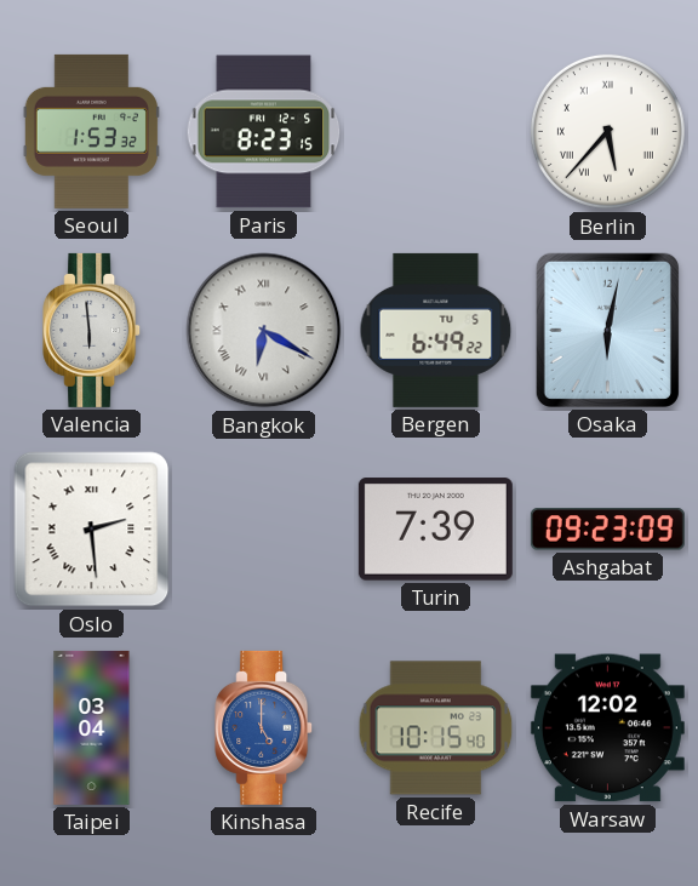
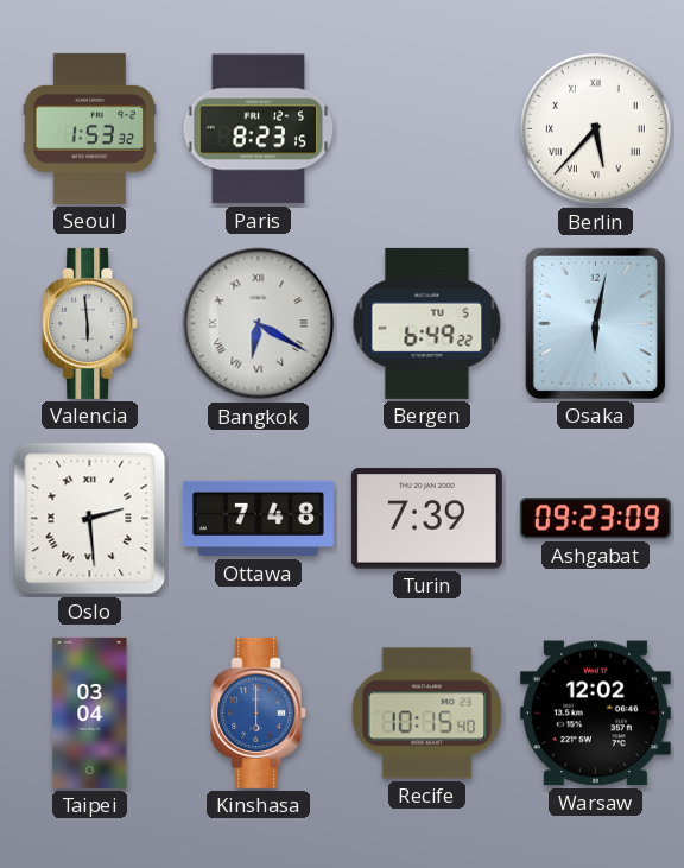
Ottawa: none -> 7:48 (258, 519)
Kinshasa: 5:00 -> 6:00 (259, 712)
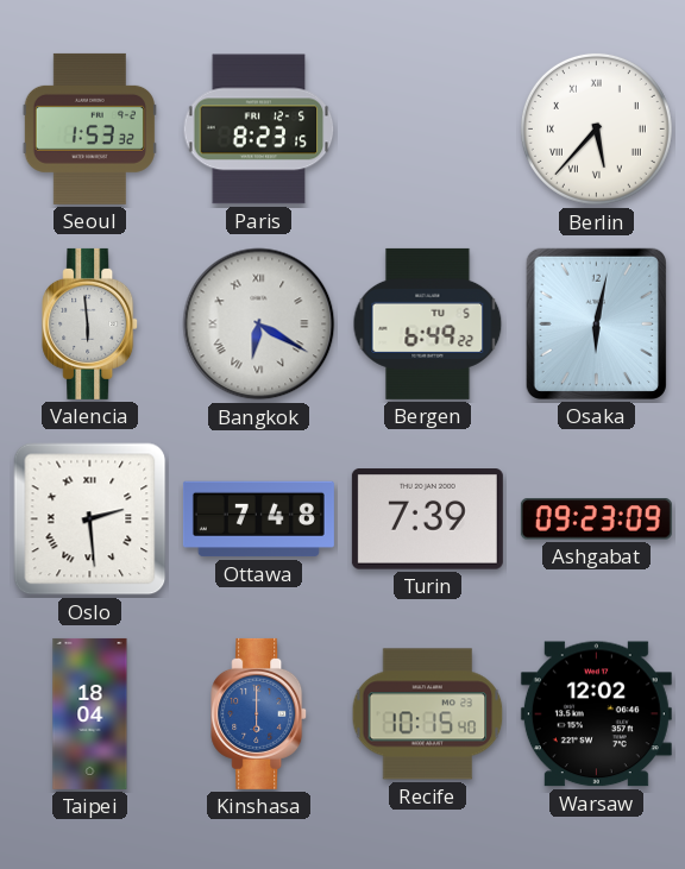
Taipei: 03:04 -> 18:04 (90, 713)
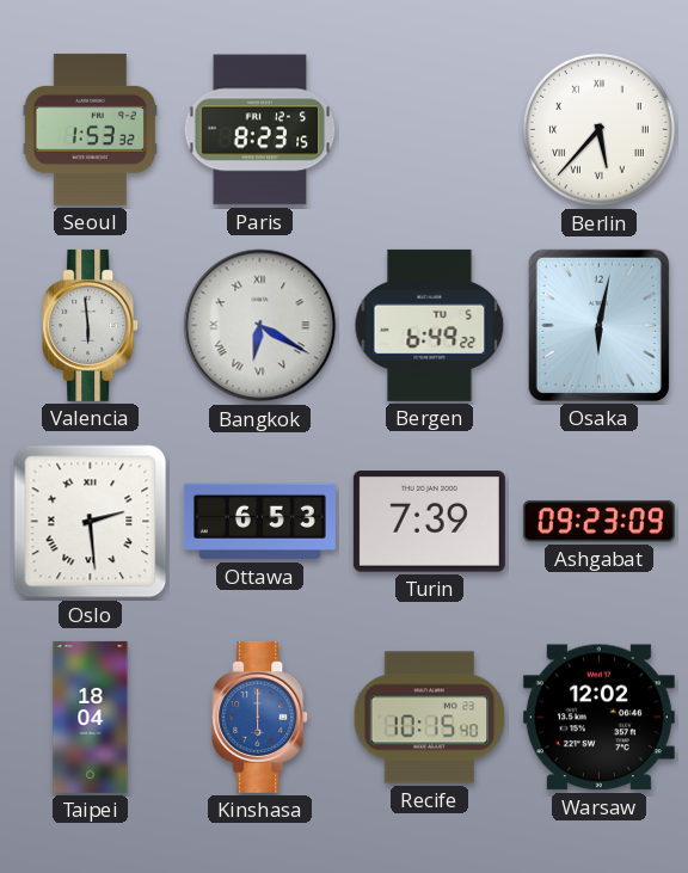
Ottawa: 7:48 -> 6:53 (259, 522)
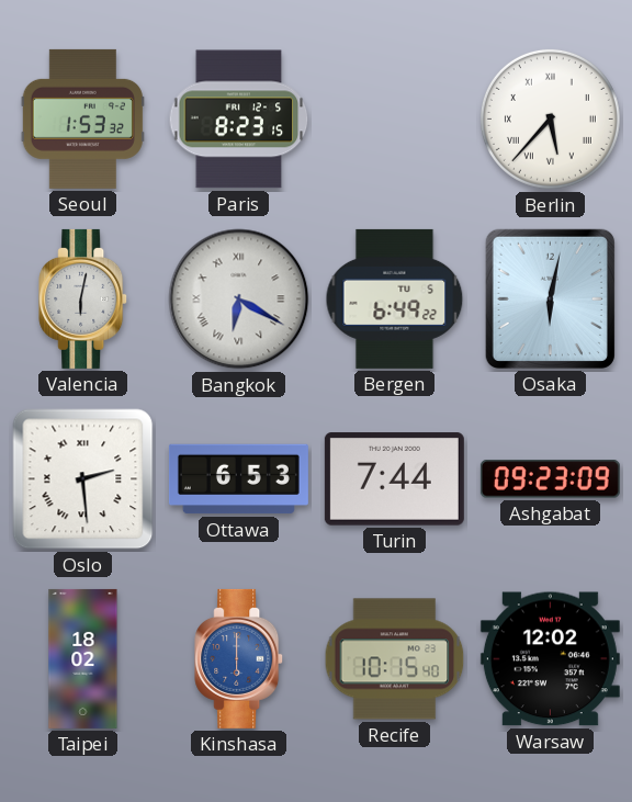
Valencia: 5:59 -> 6:02 (83, 298)
Turin: 7:39 -> 7:44 (394, 479)
Taipei: 18:04 -> 18:02 (83, 658)
